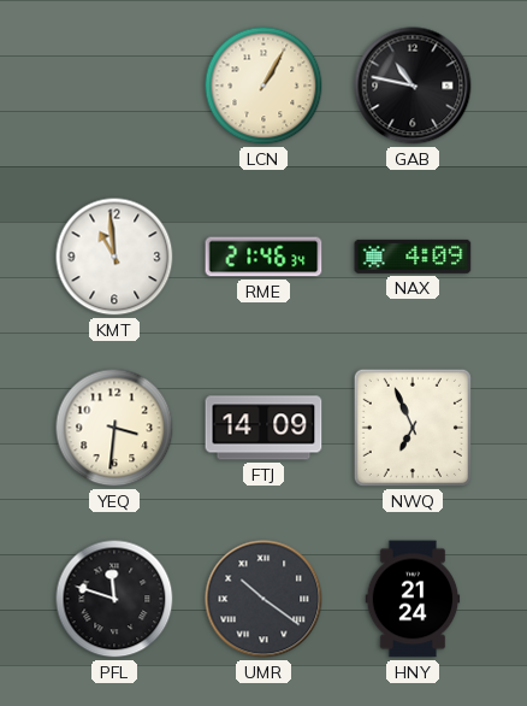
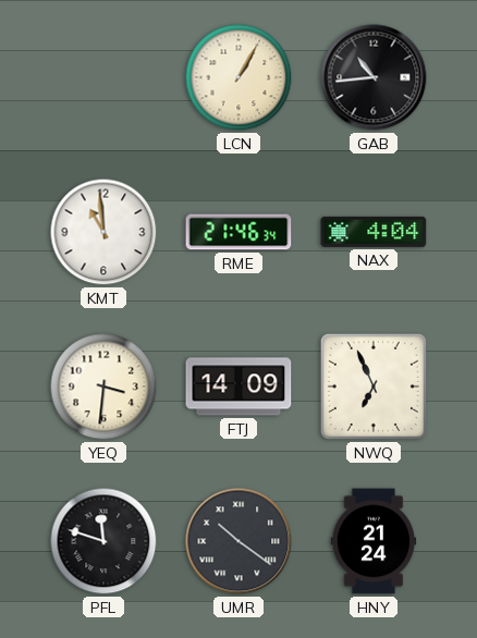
GAB: 10:47 -> 10:44 (374, 77)
NAX: 4:09 -> 4:04 (374, 232)
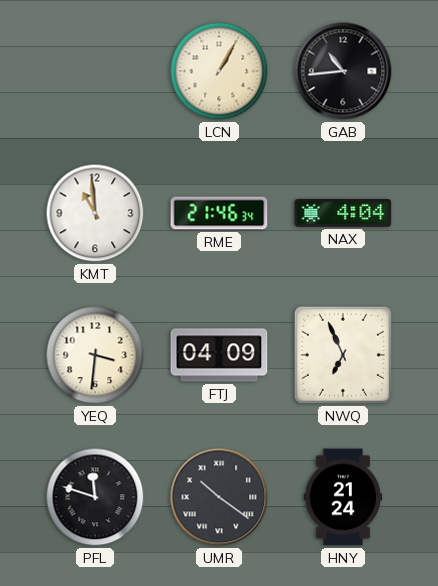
FTJ: 14:09 -> 04:09 (219, 355)
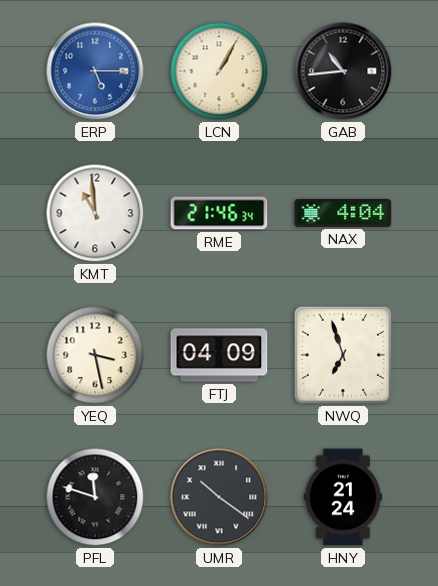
ERP: none -> 5:15 (95, 71)
YEQ: 3:31 -> 3:28 (95, 355)
NWQ: 6:56 -> 6:57 (343, 355)
